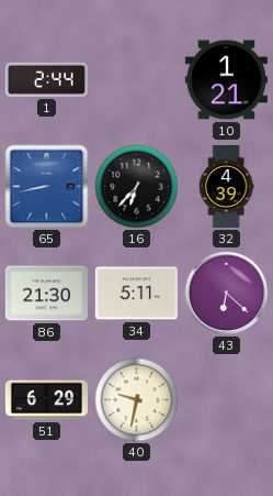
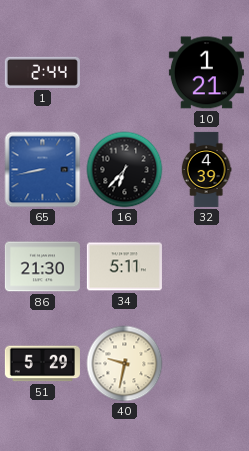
43: 6:22 -> none (227, 294)
51: 6:29 -> 5:29 (42, 364)
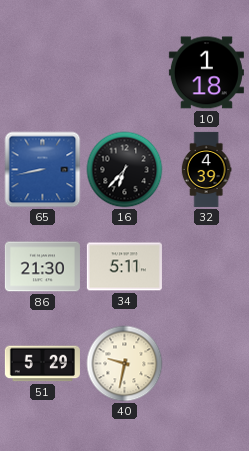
1: 2:44 -> none (42, 72)
10: 1:21 -> 1:18 (206, 73)
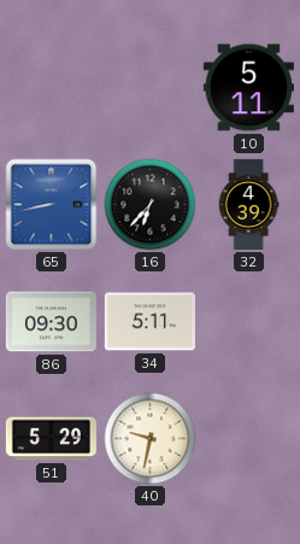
10: 1:18 -> 5:11 (248, 88)
86: 21:30 -> 09:30 (51, 322)
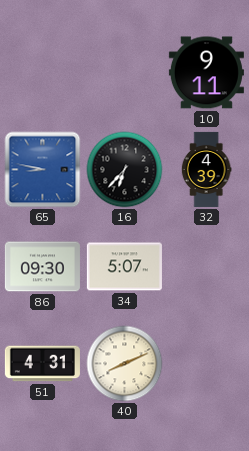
10: 5:11 -> 9:11 (206, 73)
65: 8:43 -> 8:47 (43, 170)
34: 5:11 -> 5:07 (124, 267)
51: 5:29 -> 4:31 (42, 364)
40: 9:32 -> 8:11 (125, 364)
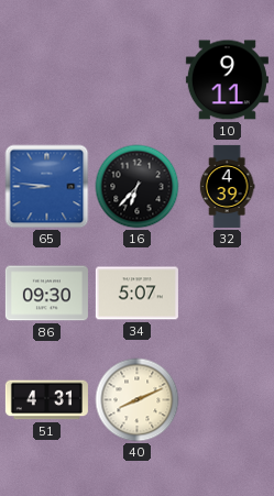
65: 8:47 -> 8:46 (47, 187)
